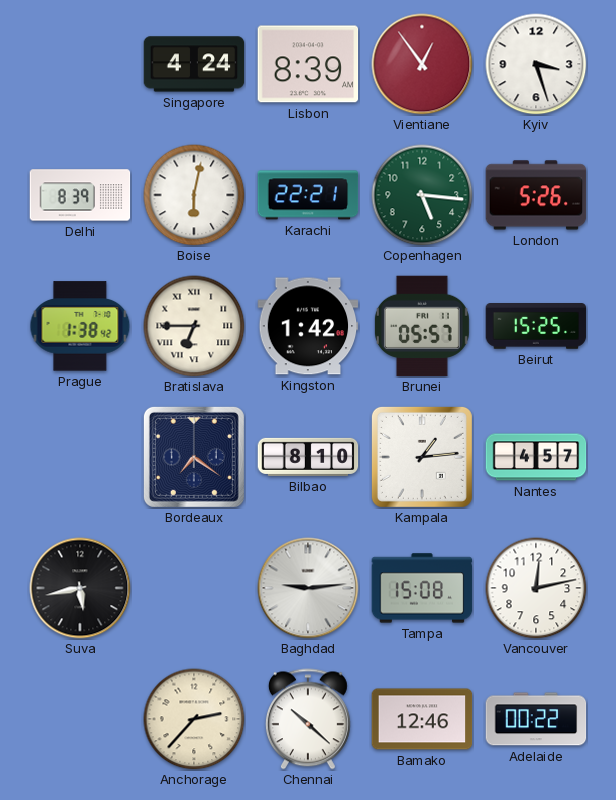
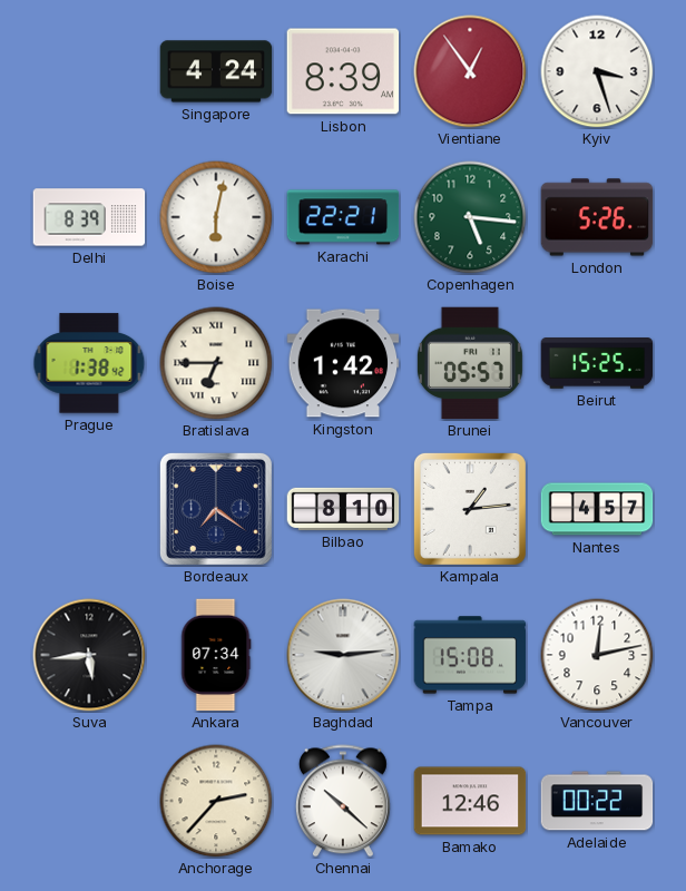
Suva: 5:43 -> 5:44 (89, 655)
Ankara: none -> 07:34 (216, 655)
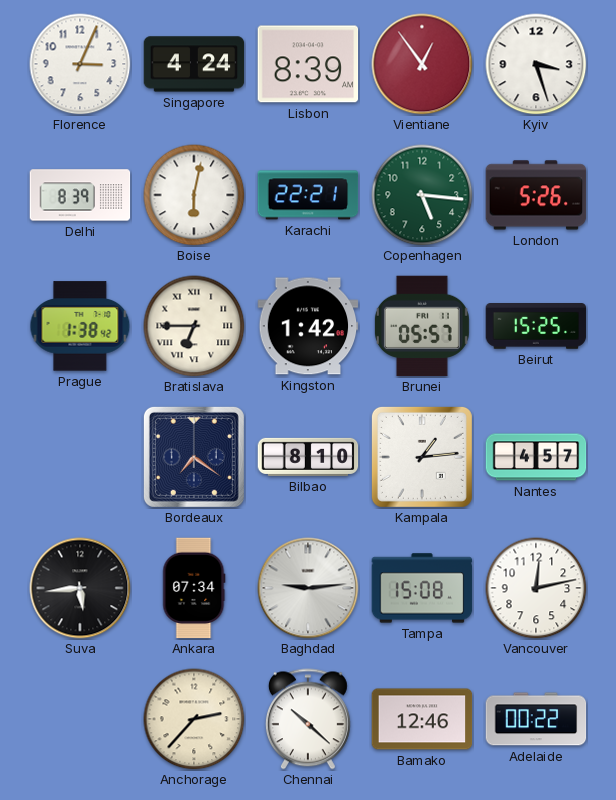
Florence: none -> 3:04 (80, 64)
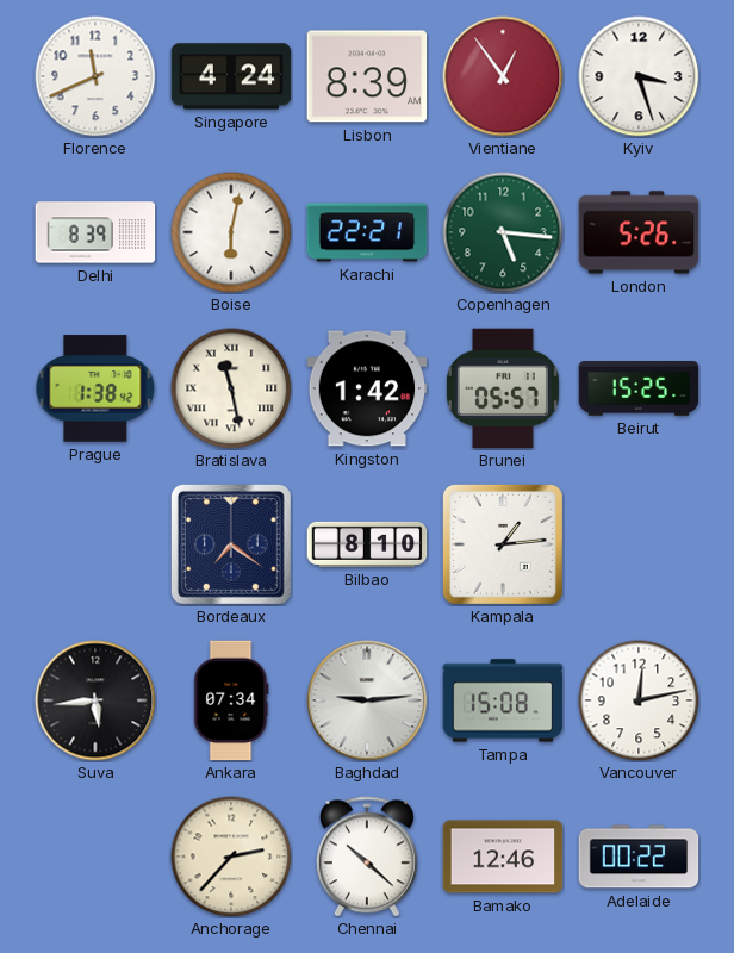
Florence: 3:04 -> 11:41 (95, 76)
Bratislava: 6:45 -> 11:28 (231, 388)
Nantes: 4:57 -> none (536, 457)
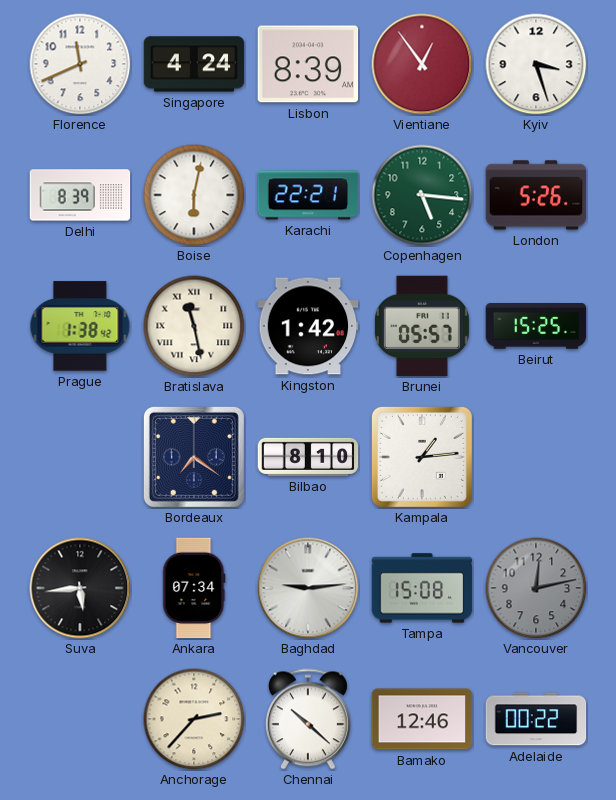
Vancouver dial: white -> grey (536, 588)
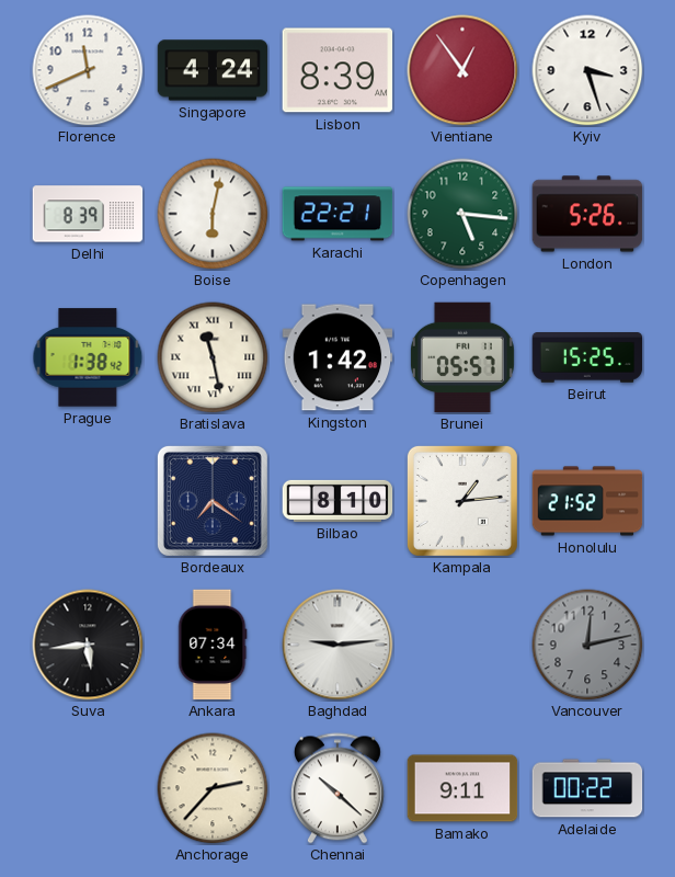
Honolulu: none -> 21:52 (587, 501)
Tampa: 15:08 -> none (422, 588)
Bamako: 12:46 -> 9:11 (462, 788)
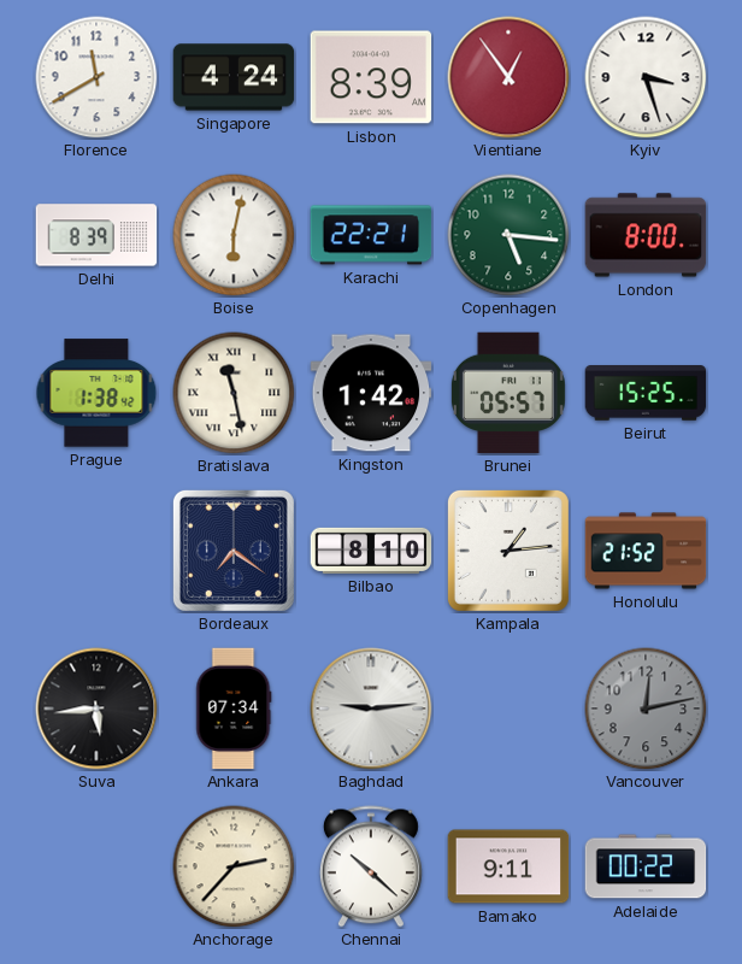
Florence: 11:41 -> 11:40 (96, 77)
London: 5:26 -> 8:00 (646, 235)
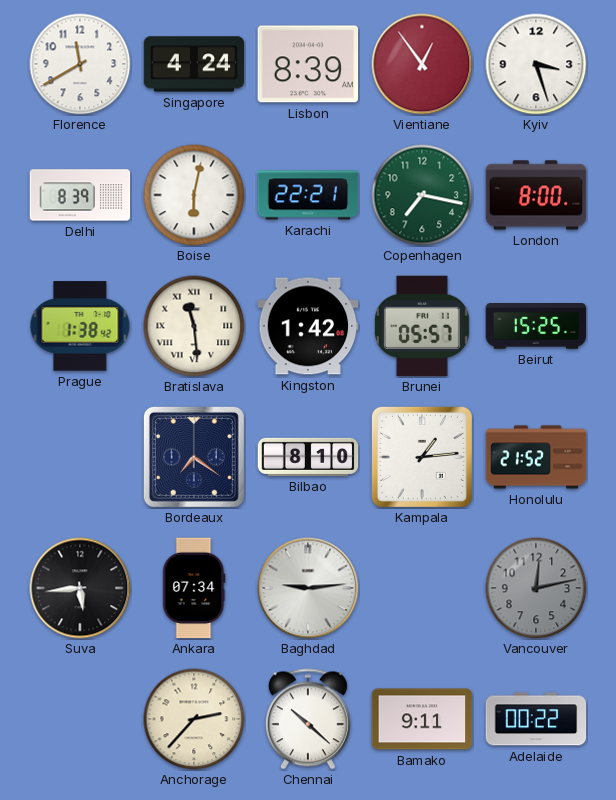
Copenhagen: 5:16 -> 7:17 (422, 195)
Bratislava: 11:28 -> 11:29 (194, 326)
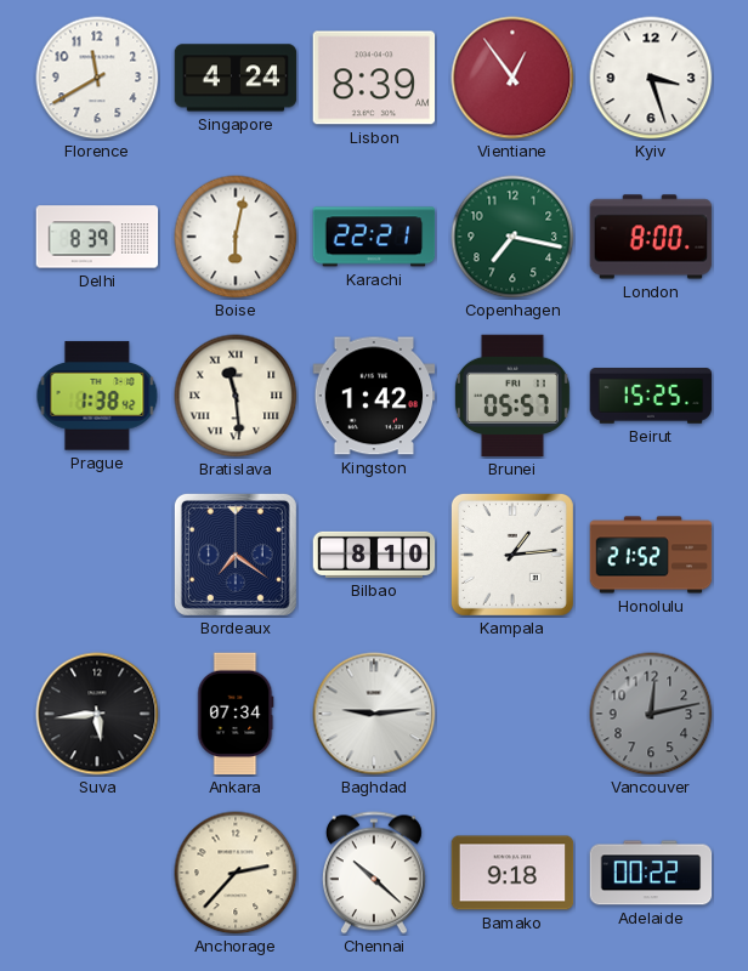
Bamako: 9:11 -> 9:18 (512, 873)
